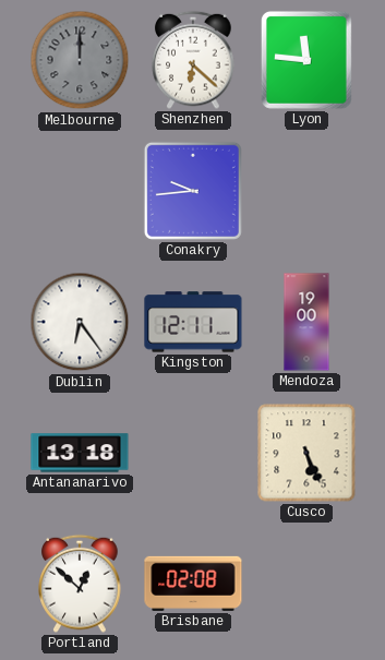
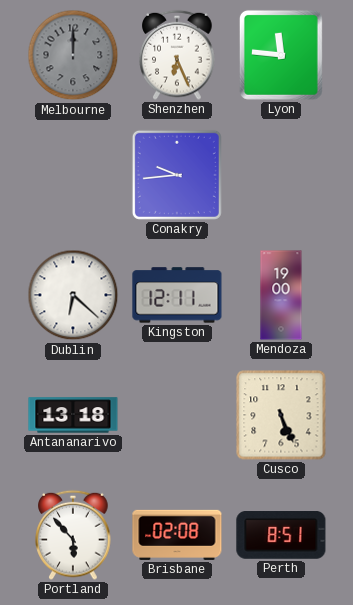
Shenzhen: 6:22 -> 6:26 (177, 55)
Dublin: 6:24 -> 6:22 (73, 295)
Portland: 12:52 -> 5:53 (73, 535)
Perth: none -> 8:51 (281, 536)
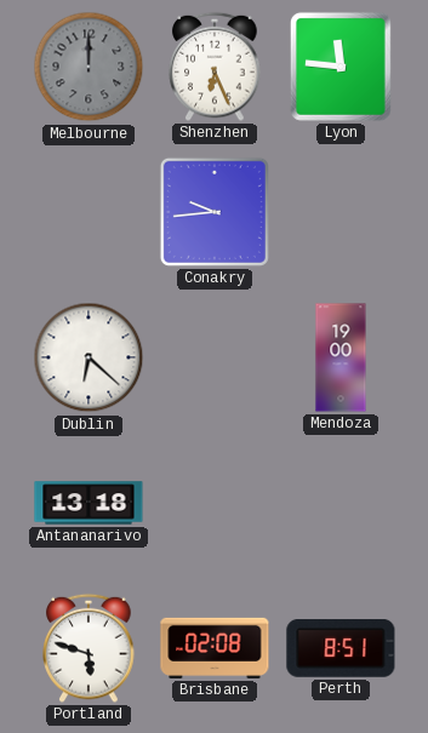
Kingston: 12:11 -> none (177, 295)
Cusco: 5:26 -> none (281, 415)
Portland: 5:53 -> 5:48 (89, 648)
